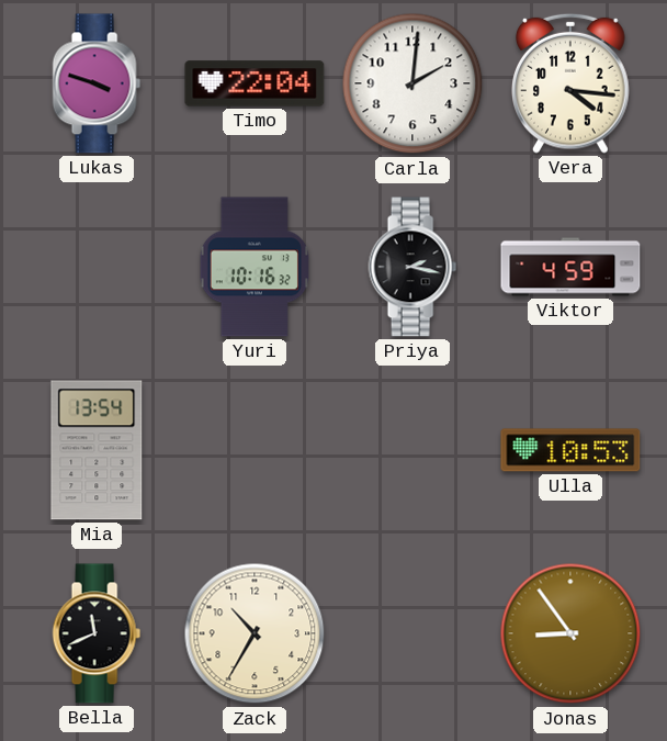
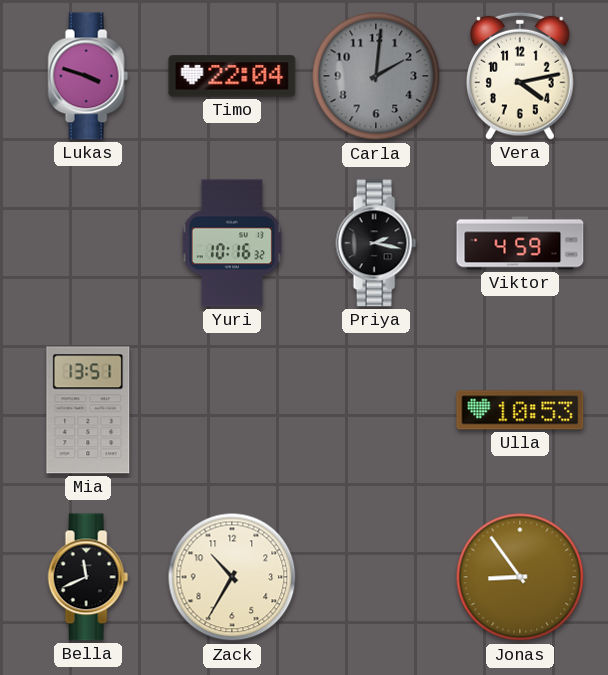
Carla dial: white -> grey (376, 76)
Vera: 4:16 -> 4:13 (521, 76)
Mia: 13:54 -> 13:51 (88, 410)
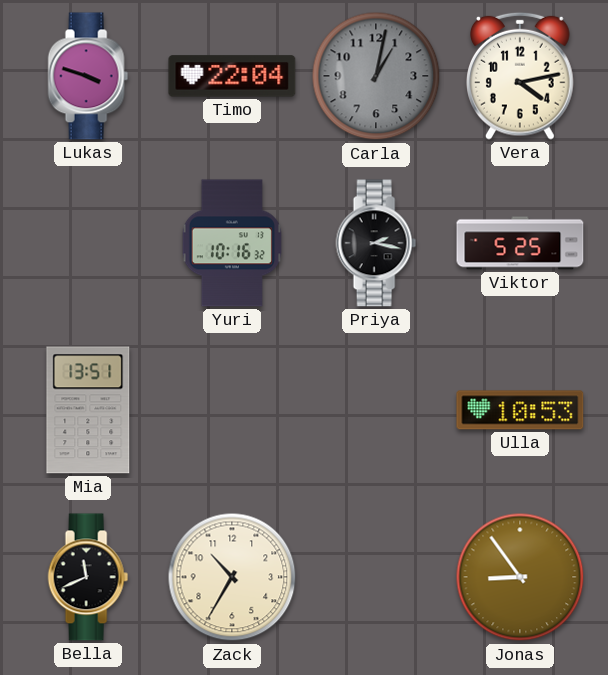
Carla: 2:01 -> 1:02 (376, 76)
Viktor: 4:59 -> 5:25 (520, 243)
